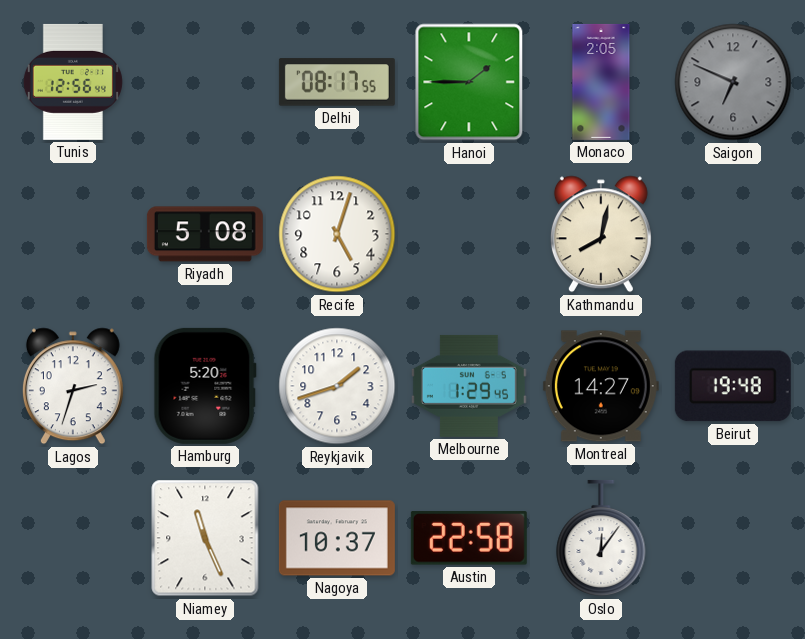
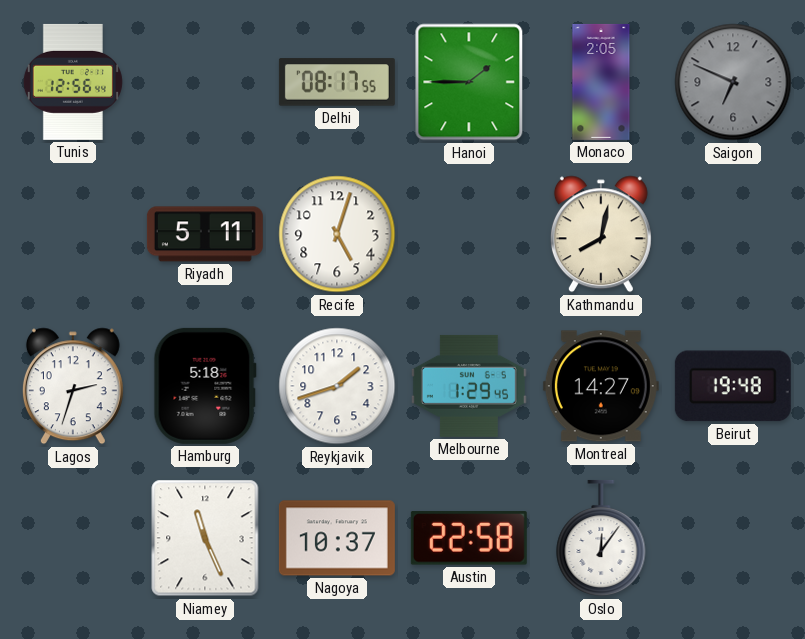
Riyadh: 5:08 -> 5:11 (205, 234)
Hamburg: 5:20 -> 5:18 (205, 386)
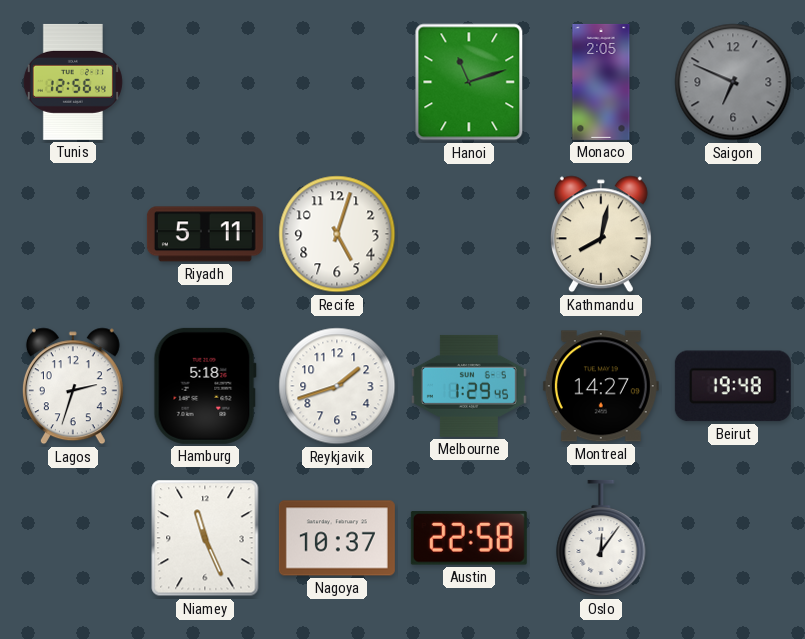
Delhi: 08:17 -> none (337, 82)
Hanoi: 1:45 -> 11:12 (469, 82)
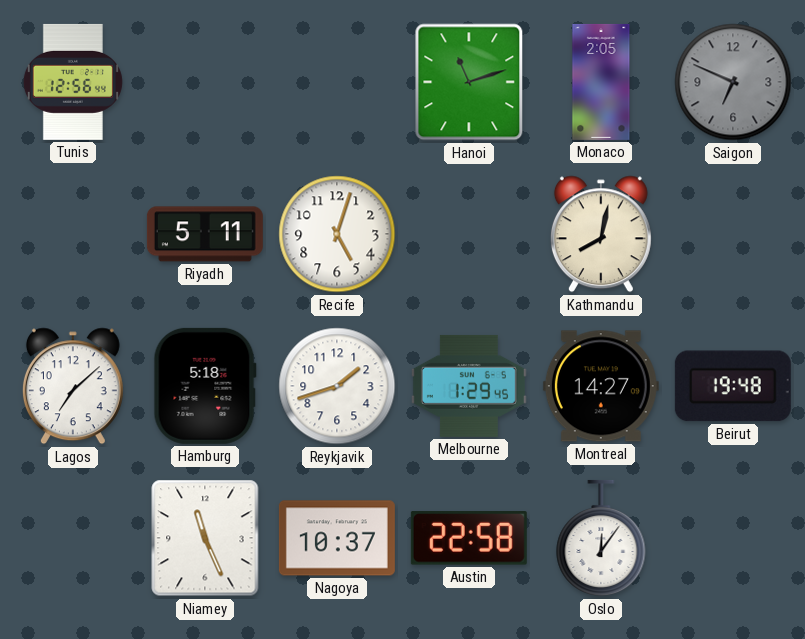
Lagos: 2:33 -> 7:08 (73, 386)
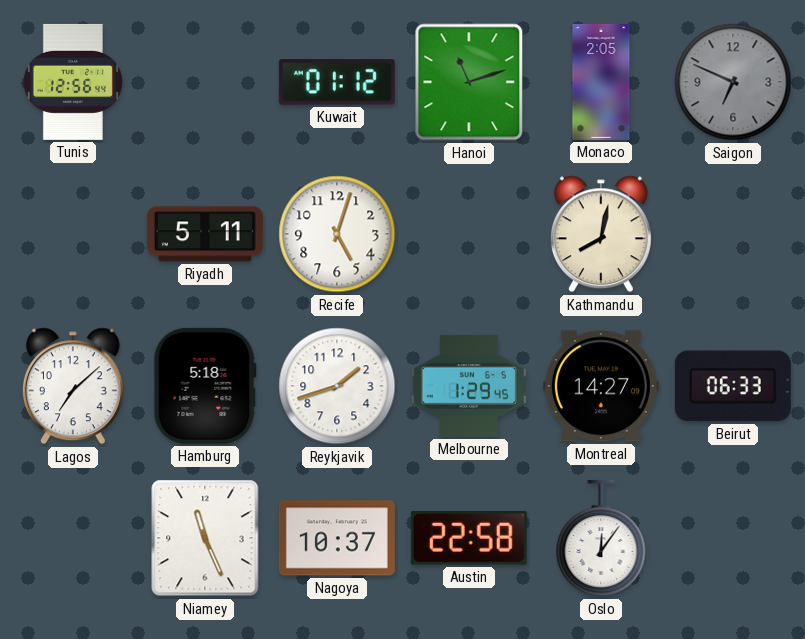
Kuwait: none -> 01:12 (337, 82)
Beirut: 19:48 -> 06:33 (733, 386)
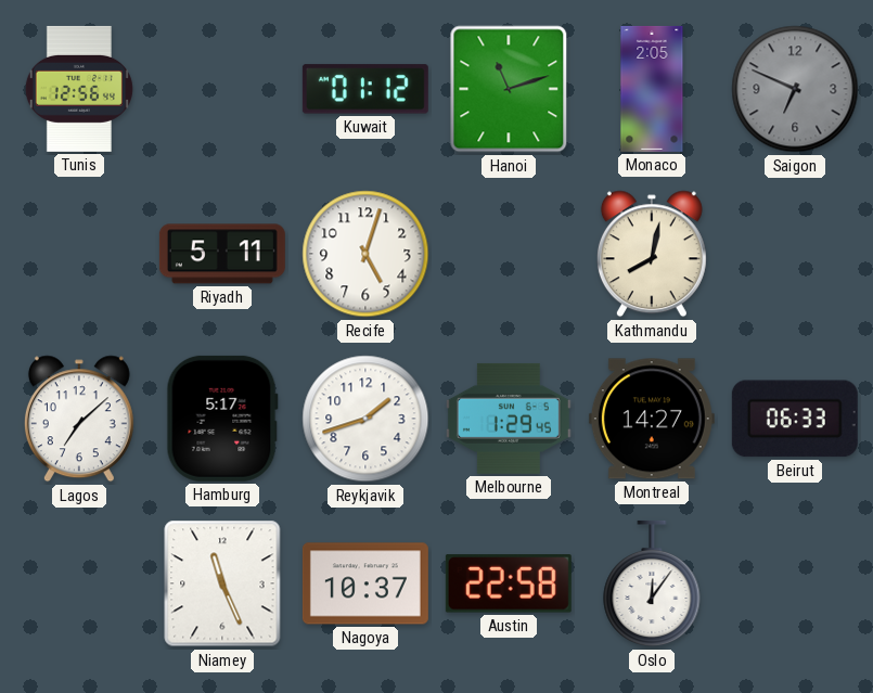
Hamburg: 5:18 -> 5:17 (222, 419)
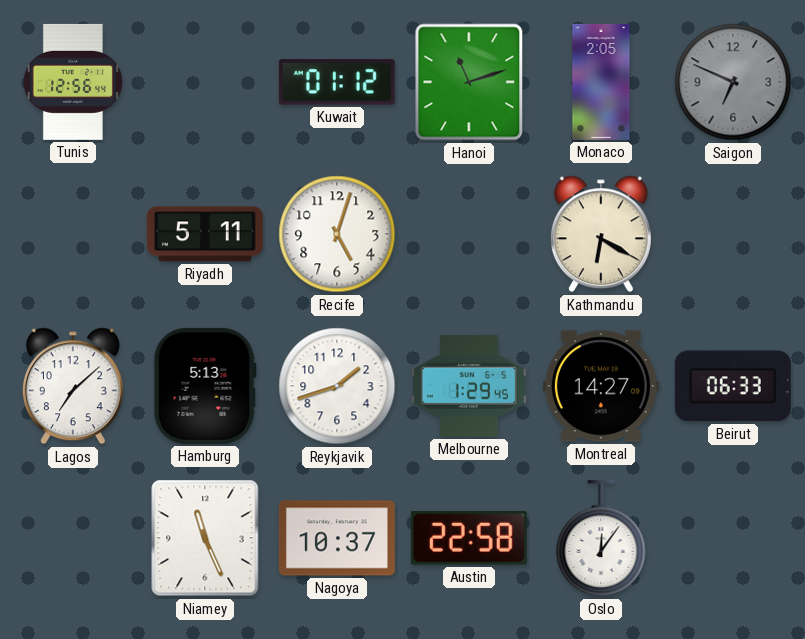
Kathmandu: 8:02 -> 6:20 (601, 234)
Hamburg: 5:17 -> 5:13 (205, 386)
